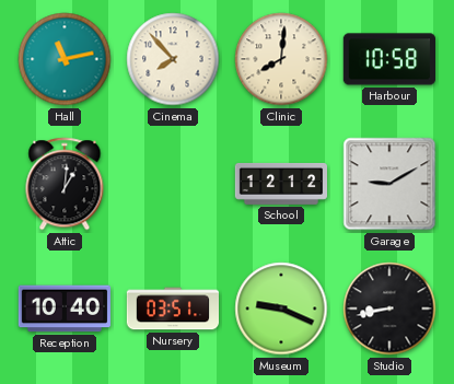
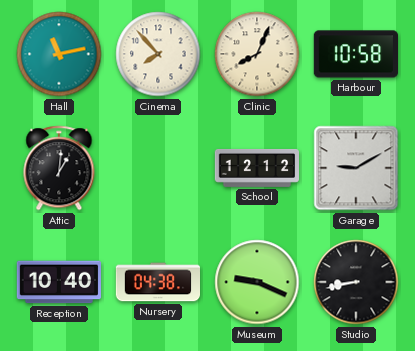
Clinic: 8:01 -> 8:04 (257, 54)
Nursery: 03:51 -> 04:38 (157, 282)
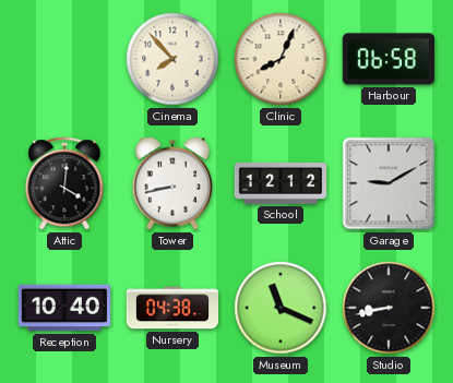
Hall: 11:13 -> none (59, 54)
Harbour: 10:58 -> 06:58 (388, 59)
Attic: 1:01 -> 4:01 (64, 183)
Tower: none -> 8:43 (172, 183)
Museum: 9:19 -> 11:19 (281, 308)
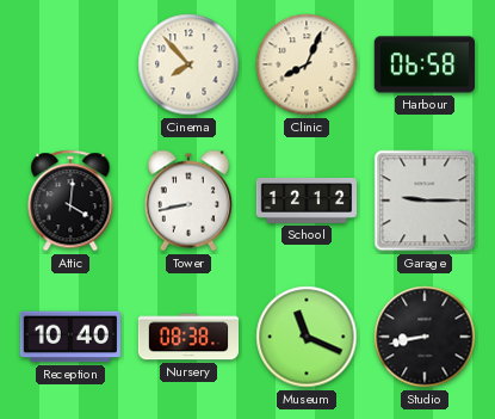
Garage: 9:10 -> 9:15 (425, 201)
Nursery: 04:38 -> 08:38 (187, 337)
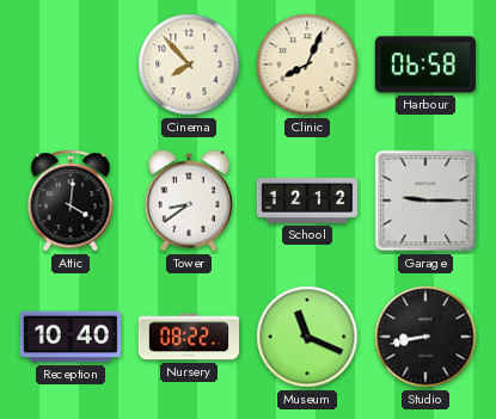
Tower: 8:43 -> 8:39 (189, 201)
Nursery: 08:38 -> 08:22 (188, 337)
